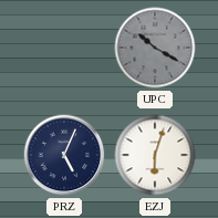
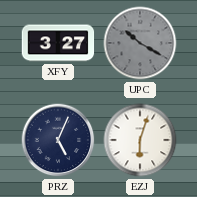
XFY: none -> 3:27 (58, 43)
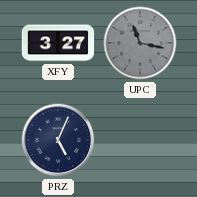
UPC: 10:20 -> 11:17 (140, 43)
EZJ: 6:03 -> none (140, 140)
